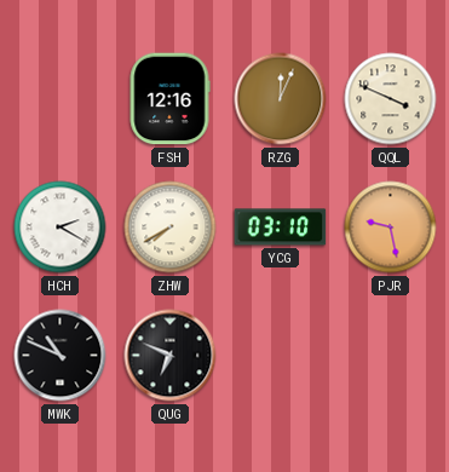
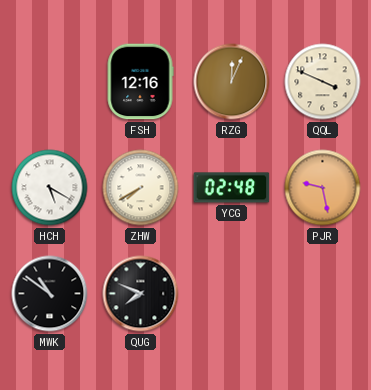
HCH: 2:20 -> 5:20 (50, 188)
YCG: 03:10 -> 02:48 (232, 188)
MWK: 10:49 -> 10:51 (50, 294)
QUG: 6:49 -> 7:49 (141, 294)
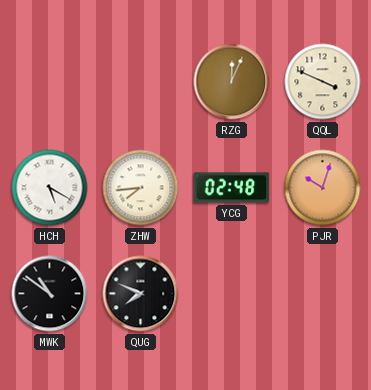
FSH: 12:16 -> none (140, 82)
ZHW: 7:40 -> 7:44 (141, 188)
PJR: 9:28 -> 10:03 (323, 188)
